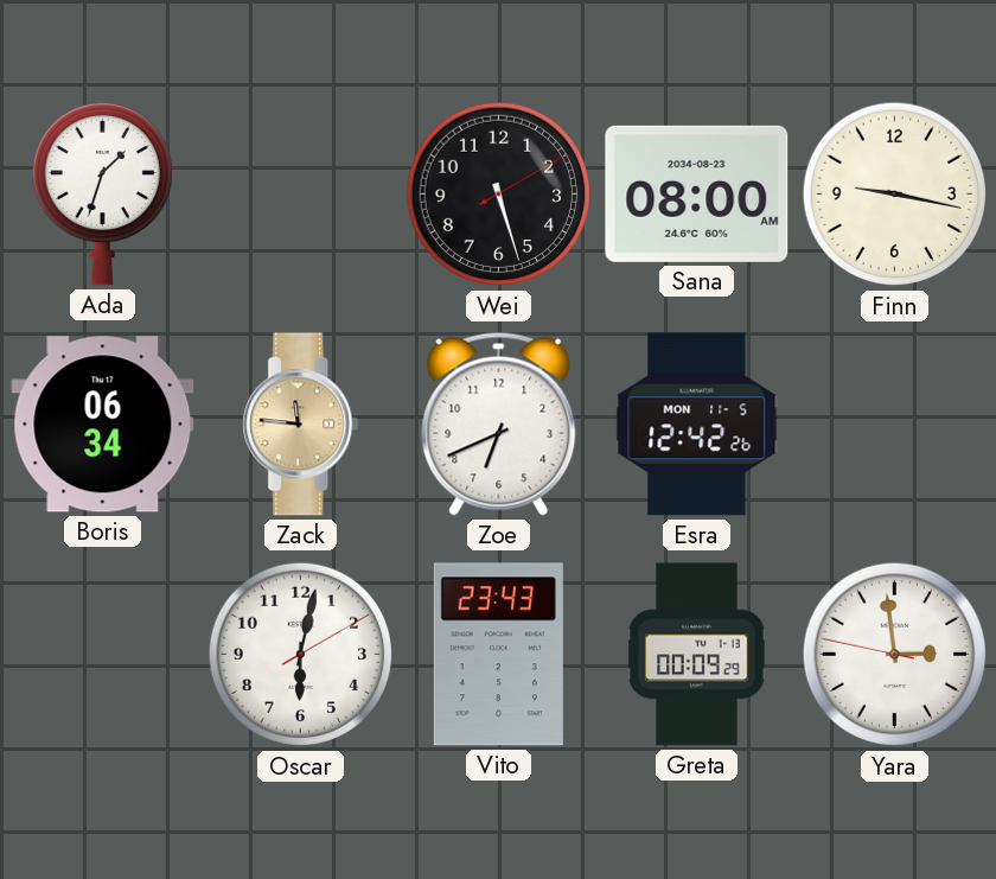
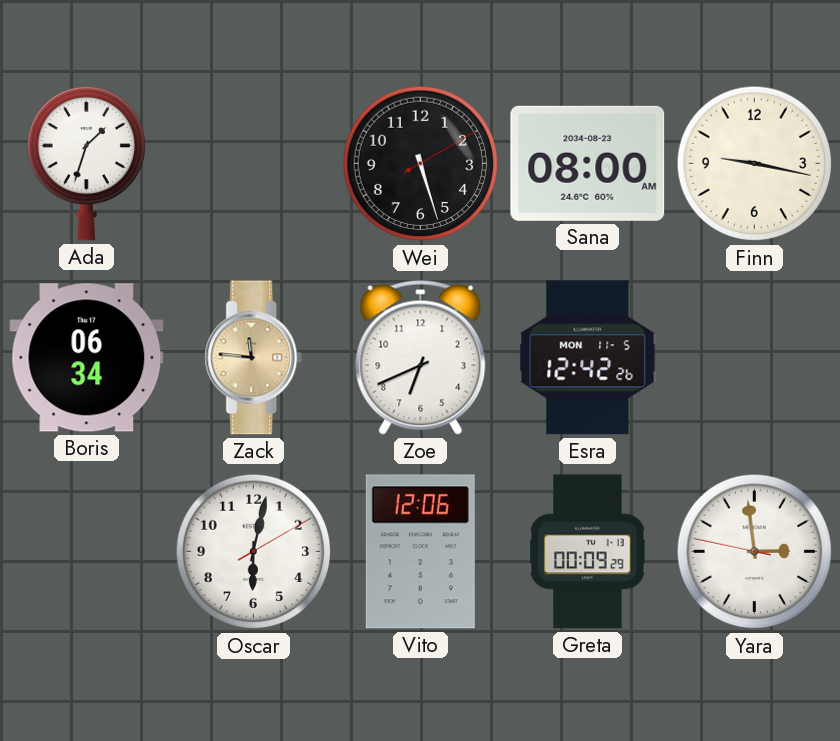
Vito: 23:43 -> 12:06 (420, 552)
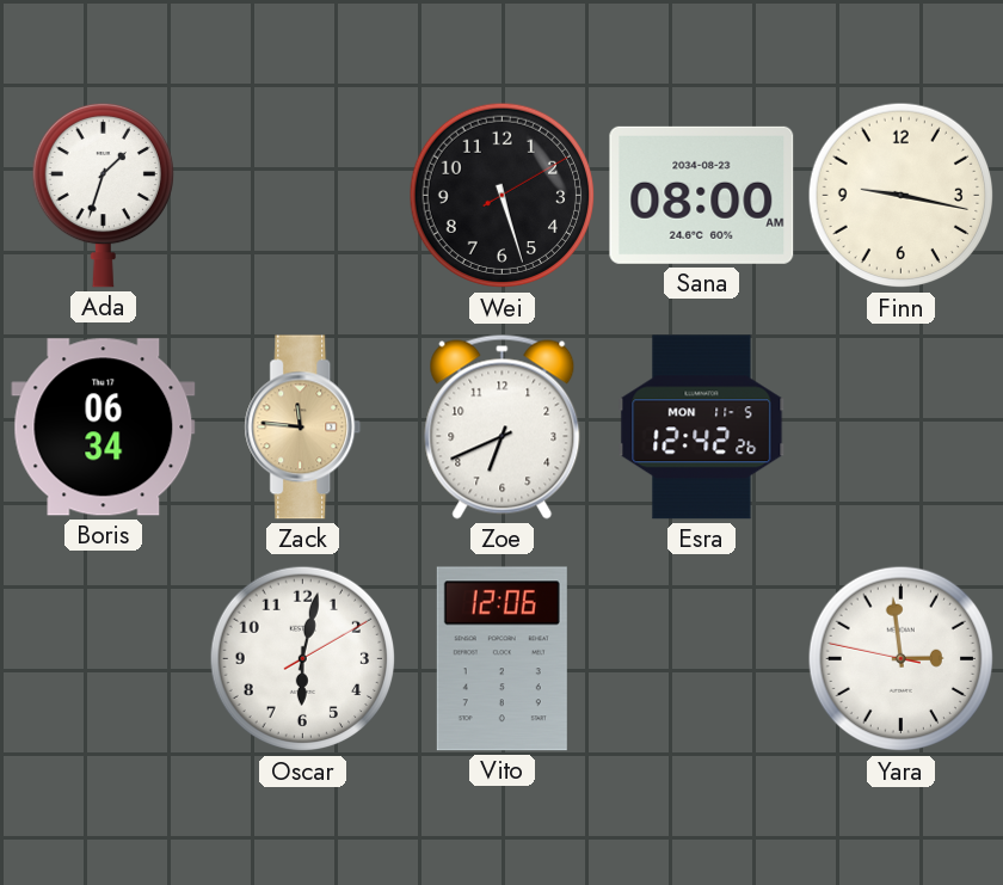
Greta: 00:09 -> none (588, 552)
